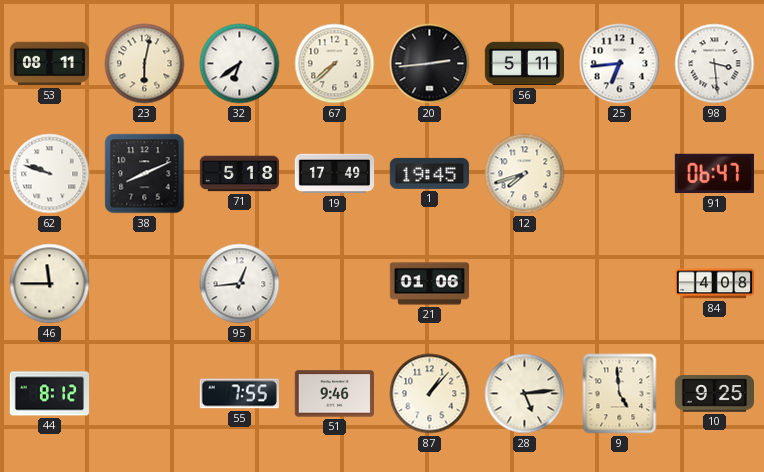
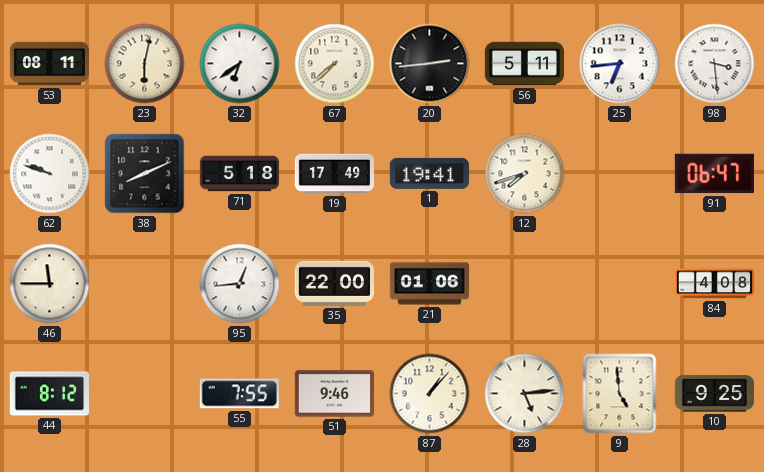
1: 19:45 -> 19:41 (429, 173)
35: none -> 22:00 (334, 283)
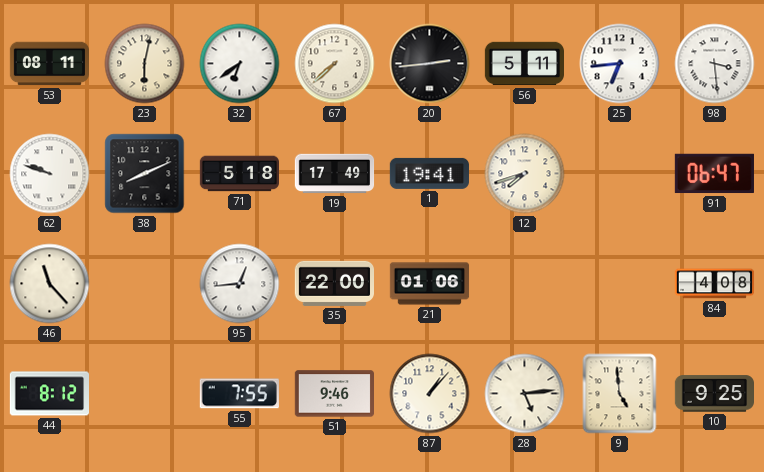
46: 11:45 -> 11:23 (50, 284)
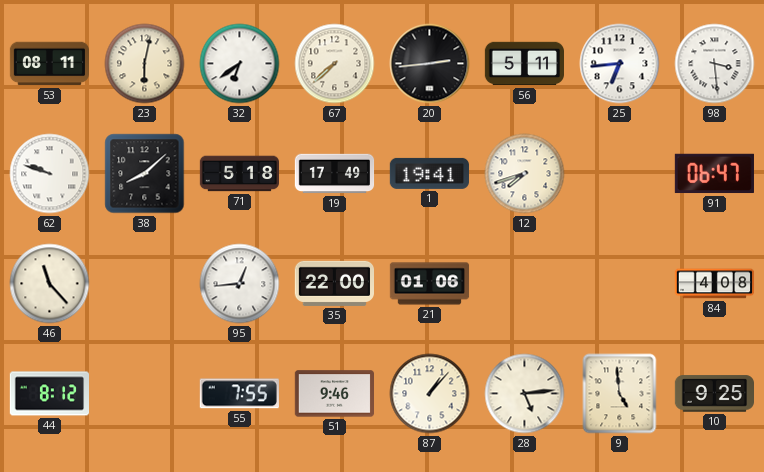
38: 8:11 -> 8:08 (145, 174)
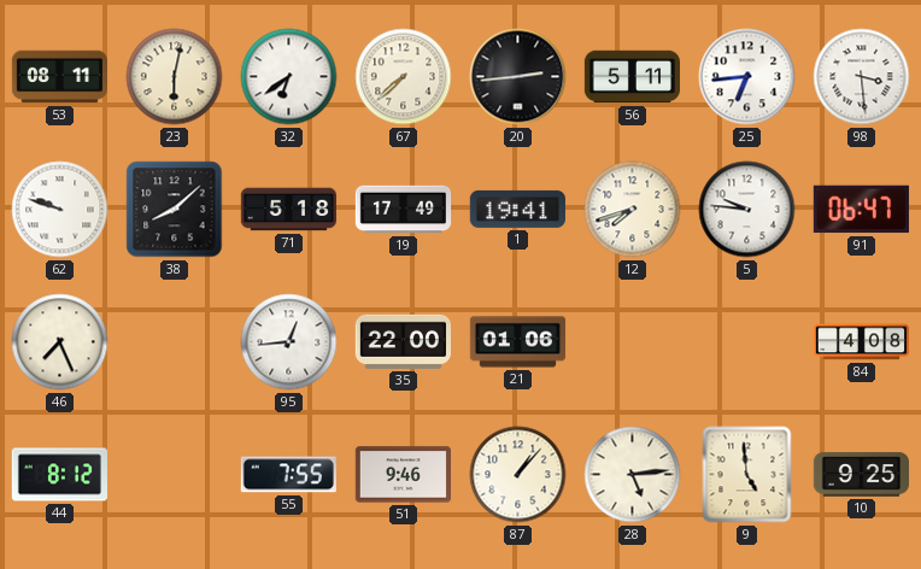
5: none -> 9:46 (747, 210)
46: 11:23 -> 7:26 (60, 342)
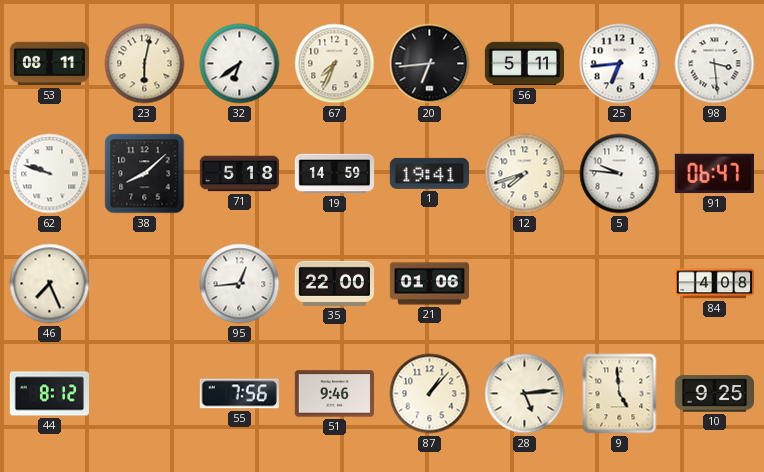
67: 7:38 -> 7:34 (335, 64)
20: 2:44 -> 6:44 (430, 64)
19: 17:49 -> 14:59 (335, 174)
55: 7:55 -> 7:56 (239, 394)
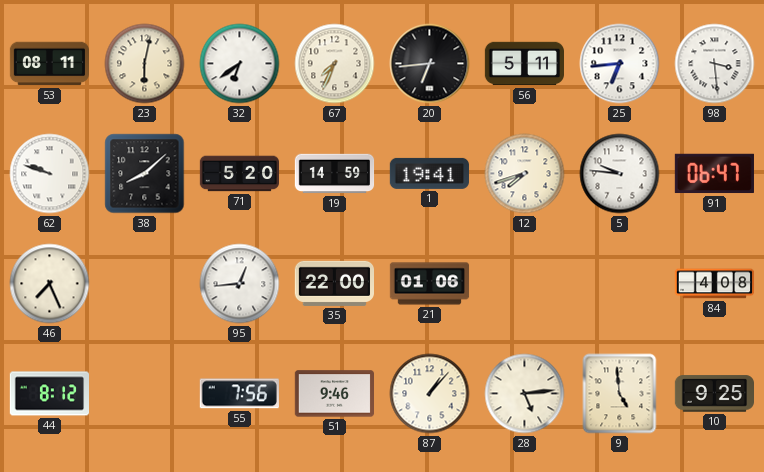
71: 5:18 -> 5:20 (239, 174)
